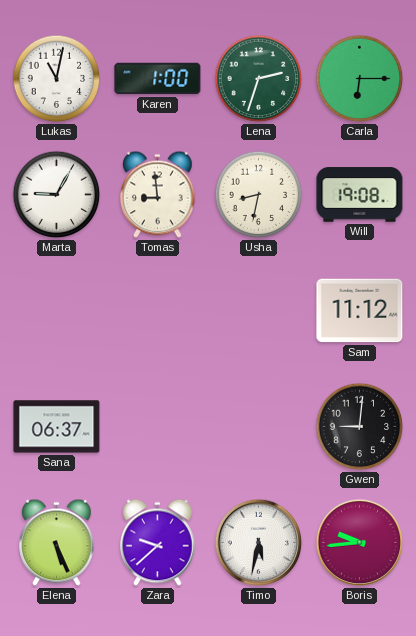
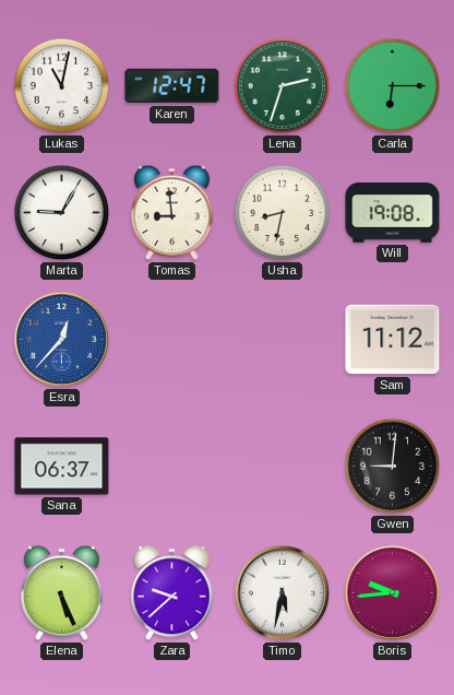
Karen: 1:00 -> 12:47 (172, 86)
Esra: none -> 12:37 (62, 340)
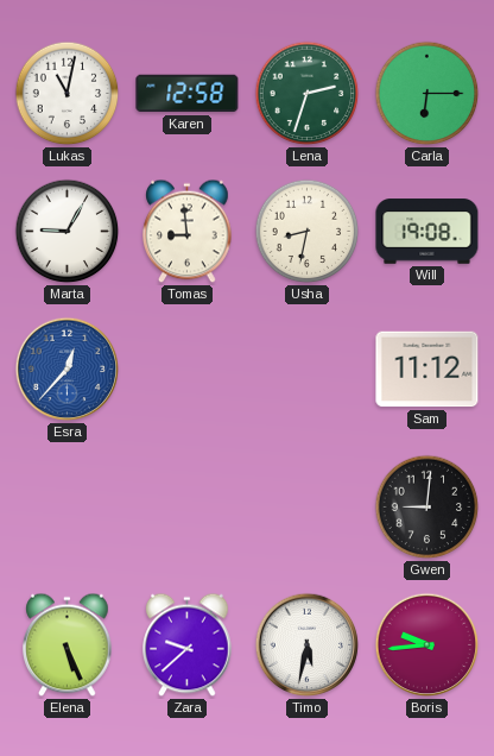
Karen: 12:47 -> 12:58 (188, 94)
Sana: 06:37 -> none (62, 467)
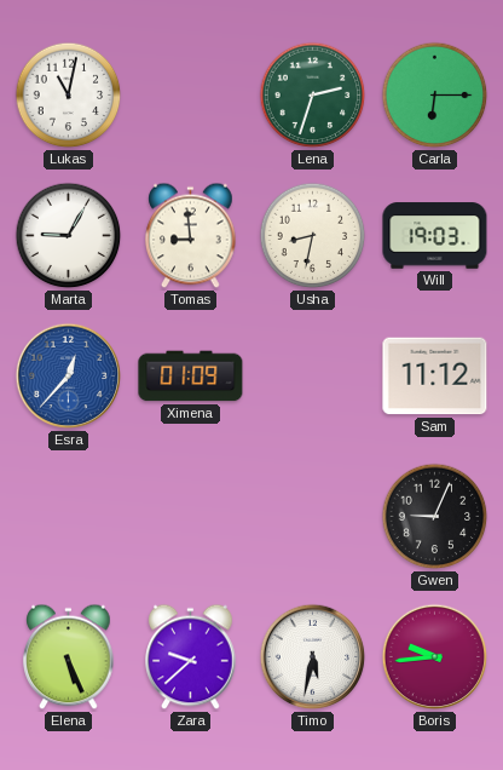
Karen: 12:58 -> none (188, 94)
Will: 19:08 -> 19:03 (435, 236)
Ximena: none -> 01:09 (191, 377)
Gwen: 9:01 -> 9:04 (435, 517)
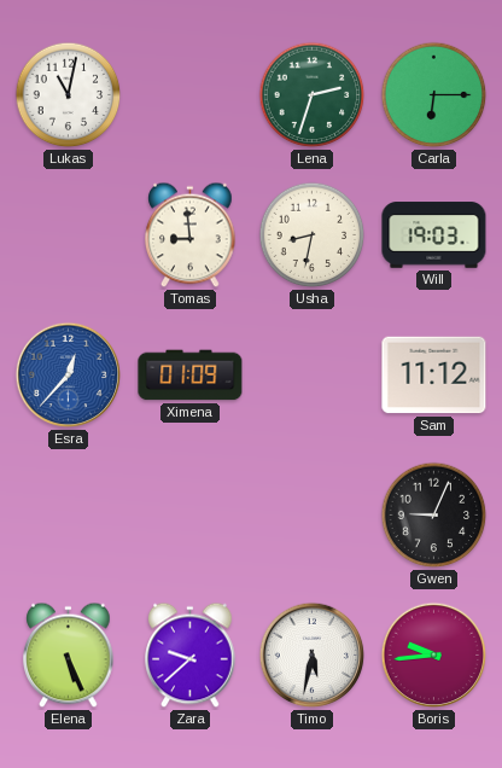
Marta: 9:05 -> none (69, 236)
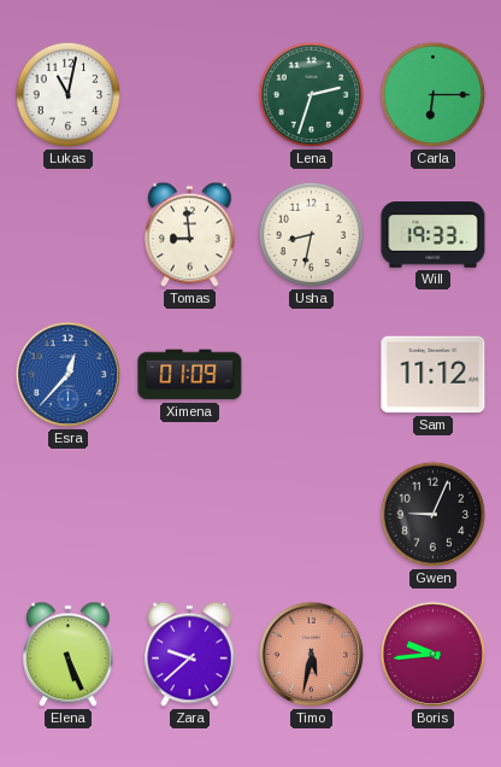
Will: 19:03 -> 19:33 (434, 235)
Timo dial: white -> salmon (312, 655)
